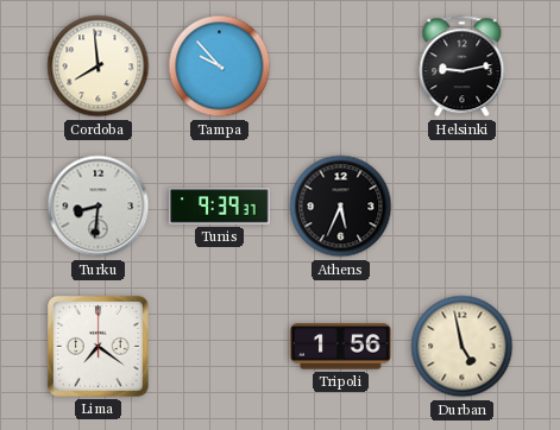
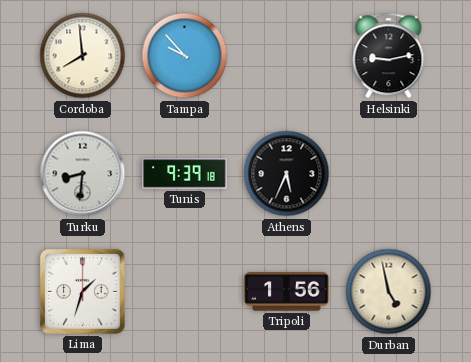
Tunis: 9:39:37 -> 9:39:18 (185, 174)
Lima: 7:21 -> 1:33 (83, 292)
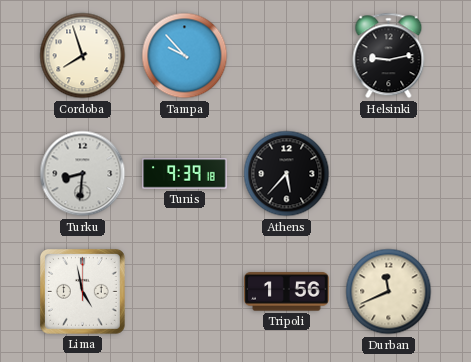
Cordoba: 7:59 -> 7:57 (83, 56)
Athens: 5:34 -> 5:37 (287, 174)
Lima: 1:33 -> 4:58 (83, 292)
Durban: 4:58 -> 11:41 (389, 292)
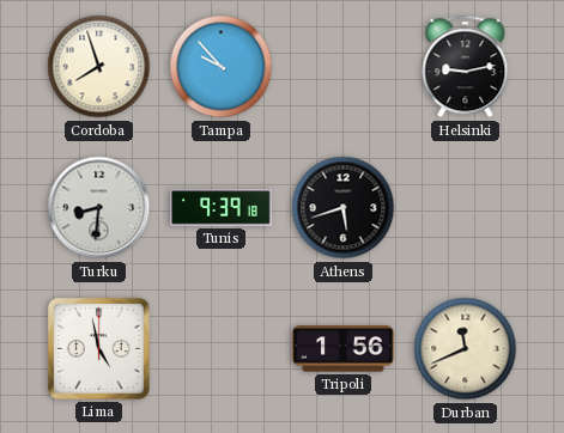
Athens: 5:37 -> 5:42 (344, 208)
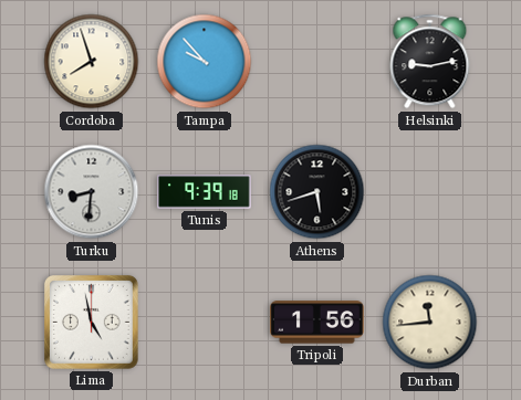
Durban: 11:41 -> 11:44 (430, 323)
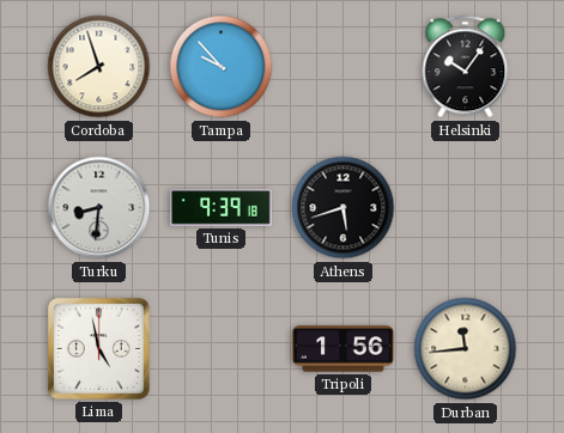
Helsinki: 9:13 -> 10:06 (466, 67)
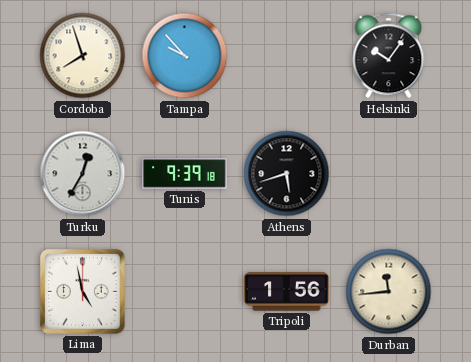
Turku: 8:31 -> 12:35 (83, 174)
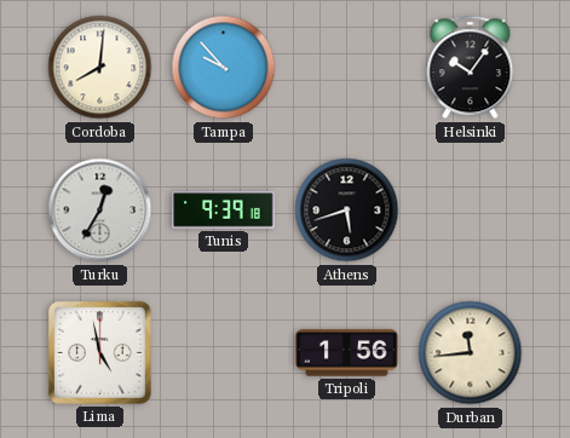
Cordoba: 7:57 -> 8:01 (100, 68)
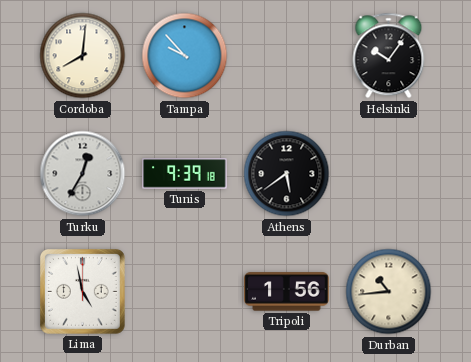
Athens: 5:42 -> 5:39 (287, 174)
Durban: 11:44 -> 10:44 (389, 292)
